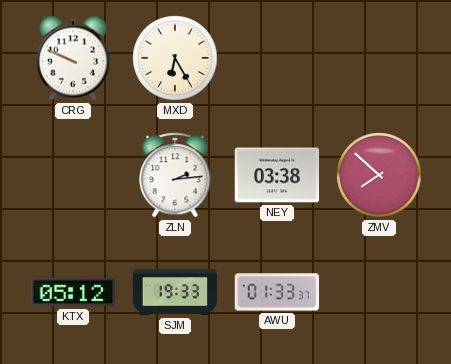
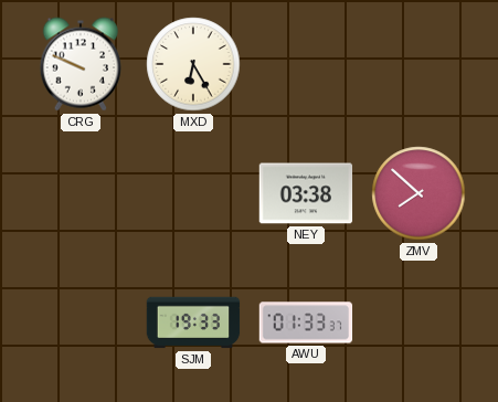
ZLN: 2:14 -> none (175, 175)
KTX: 05:12 -> none (73, 292)
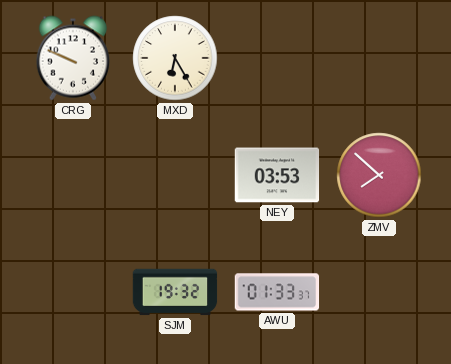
NEY: 03:38 -> 03:53 (277, 175)
SJM: 19:33 -> 19:32 (175, 292)
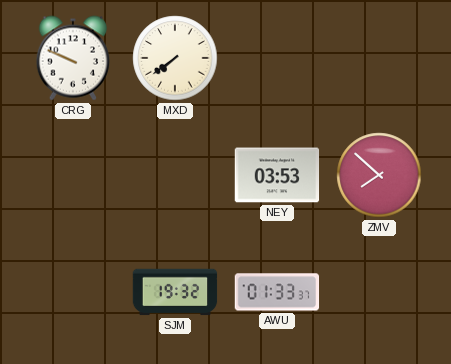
MXD: 6:25 -> 7:39 (175, 58)
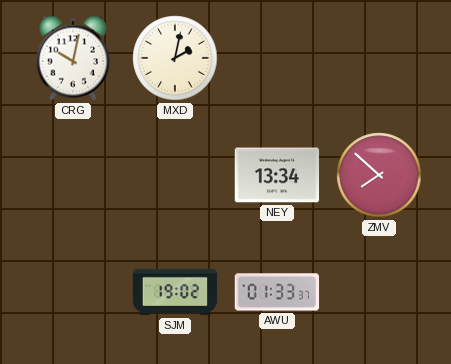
CRG: 9:49 -> 10:02 (73, 58)
MXD: 7:39 -> 2:02 (175, 58)
NEY: 03:53 -> 13:34 (277, 175)
SJM: 19:32 -> 19:02 (175, 292)
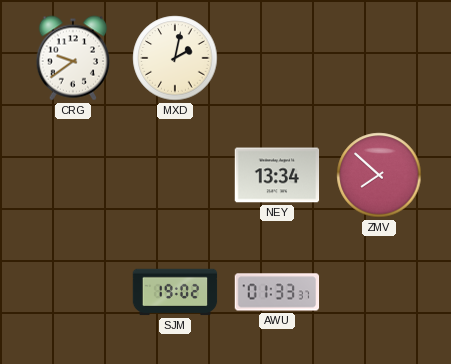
CRG: 10:02 -> 9:39 (73, 58)
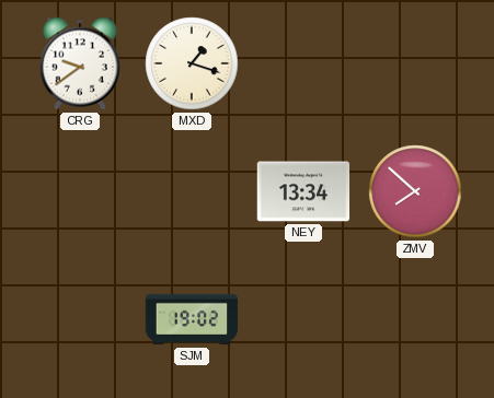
MXD: 2:02 -> 1:18 (192, 63)
AWU: 01:33 -> none (277, 292)
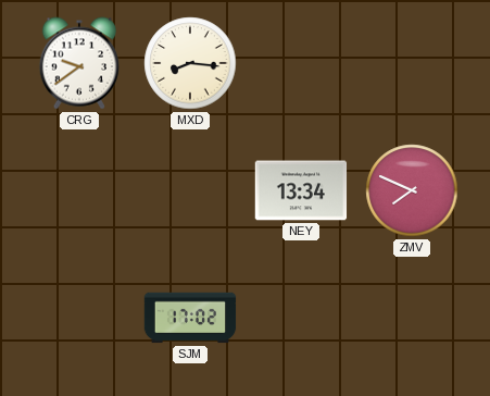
MXD: 1:18 -> 8:16 (190, 63)
ZMV: 7:52 -> 7:49 (412, 190)
SJM: 19:02 -> 17:02 (190, 318)
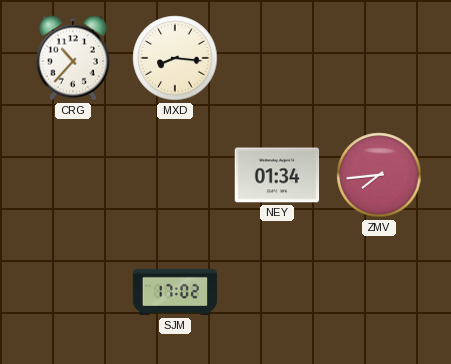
CRG: 9:39 -> 10:37 (73, 58)
NEY: 13:34 -> 01:34 (277, 175)
ZMV: 7:49 -> 7:44 (379, 175)
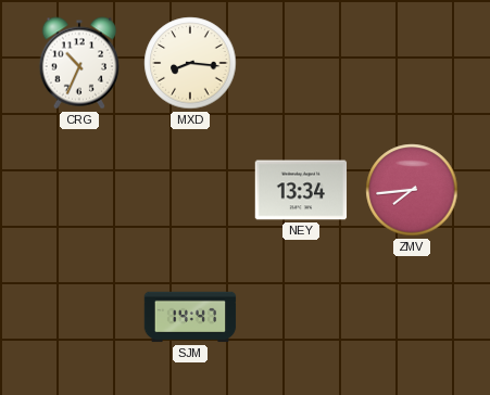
CRG: 10:37 -> 10:34 (79, 63)
NEY: 01:34 -> 13:34 (301, 190)
SJM: 17:02 -> 14:47 (190, 317)
